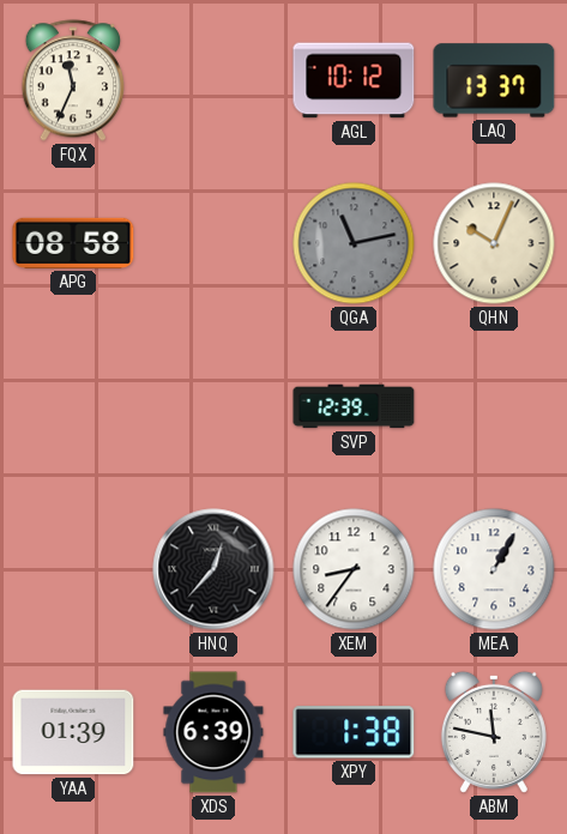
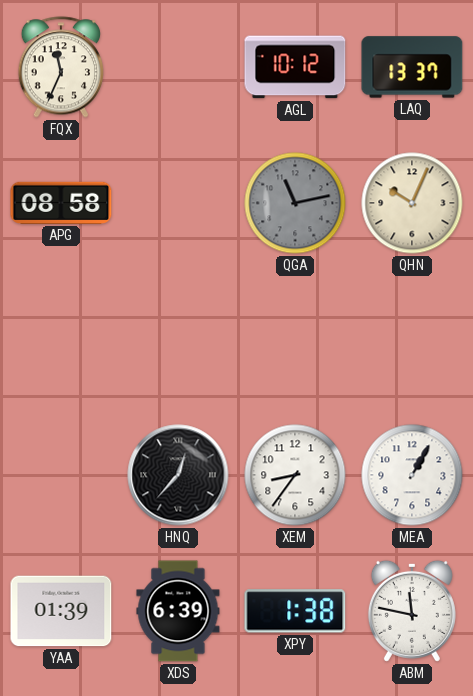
SVP: 12:39 -> none (354, 406)
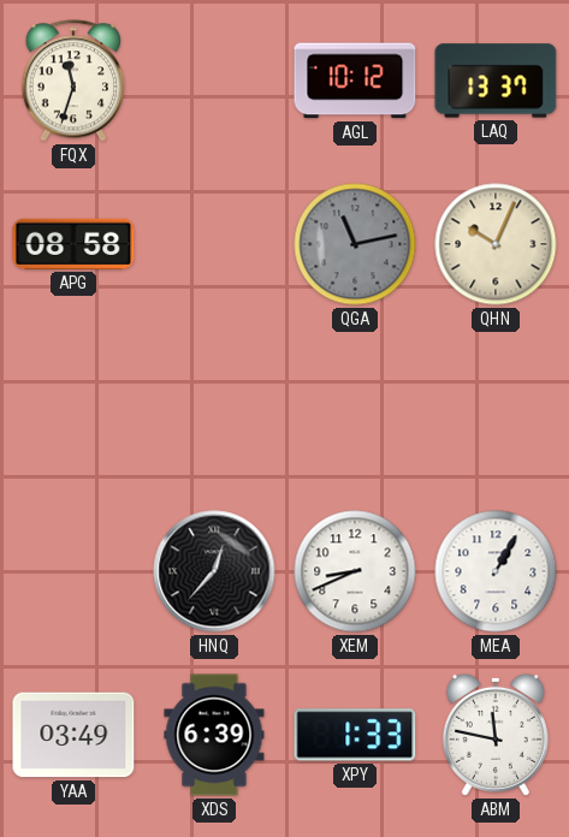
FQX: 11:34 -> 11:33 (72, 81)
XEM: 8:36 -> 8:41 (355, 571)
YAA: 01:39 -> 03:49 (73, 735)
XPY: 1:38 -> 1:33 (355, 735)
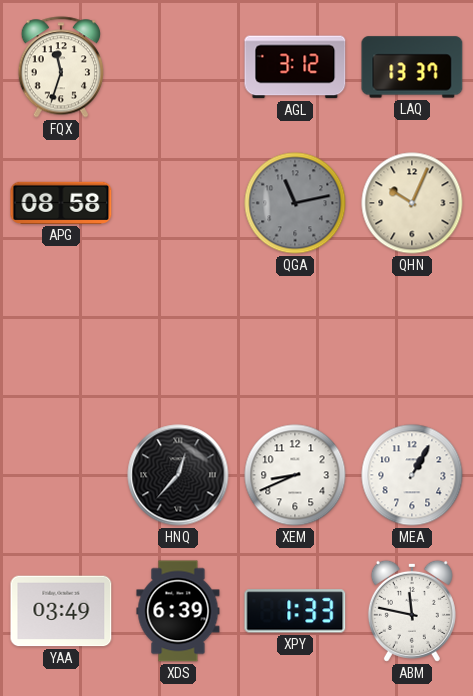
AGL: 10:12 -> 3:12 (295, 67)
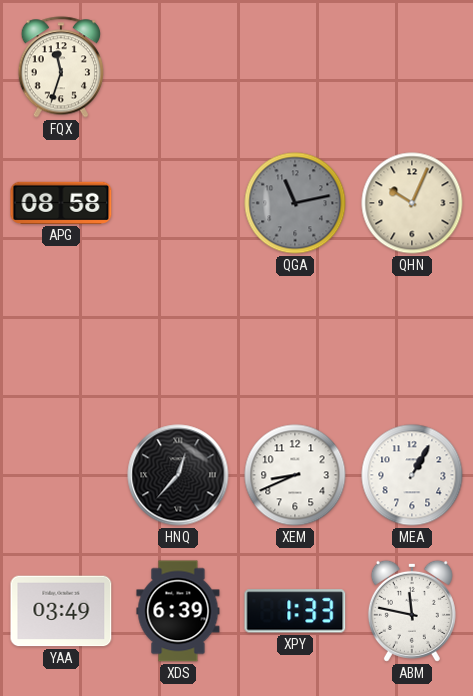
AGL: 3:12 -> none (295, 67)
LAQ: 13:37 -> none (412, 67)
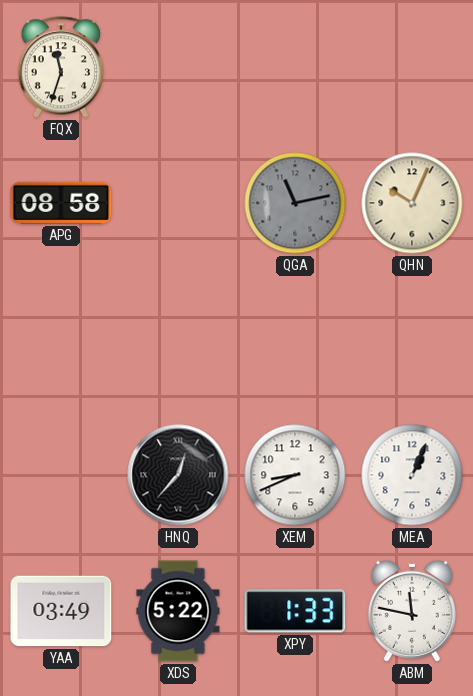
MEA: 1:05 -> 1:04 (412, 475)
XDS: 6:39 -> 5:22 (178, 611)
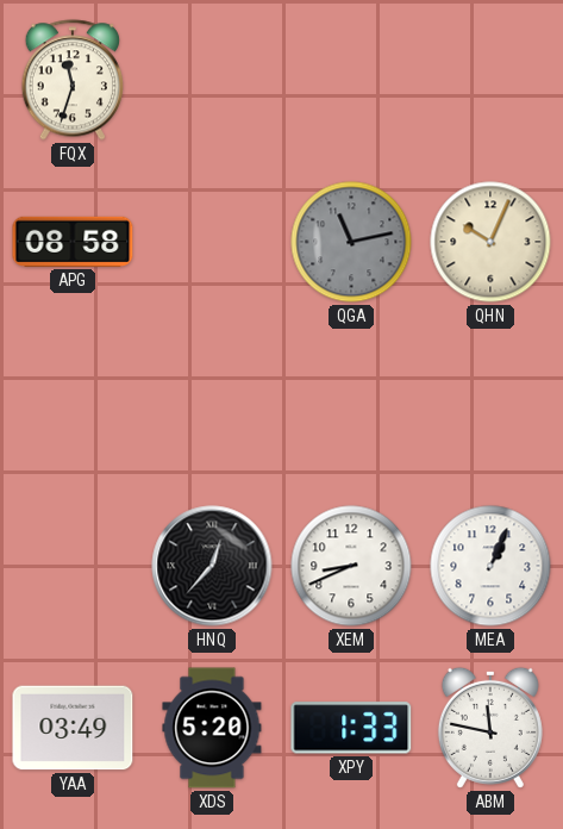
XDS: 5:22 -> 5:20 (212, 728)
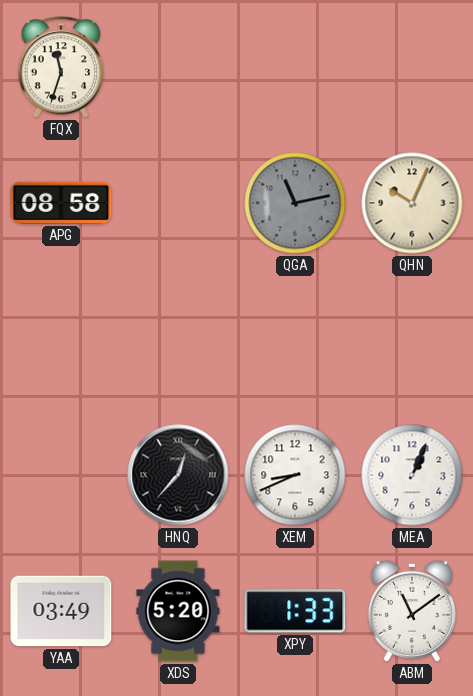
ABM: 11:47 -> 11:09 (412, 611)
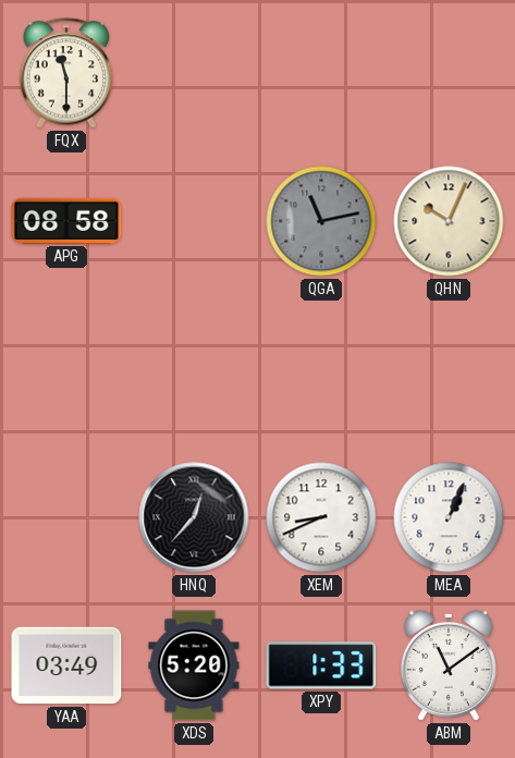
FQX: 11:33 -> 11:30 (65, 73)
